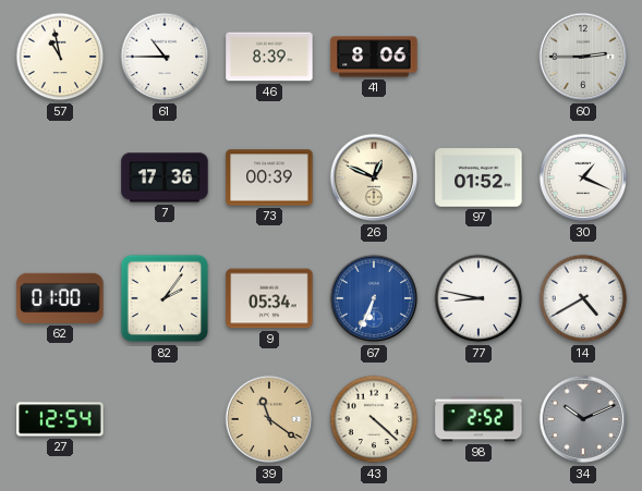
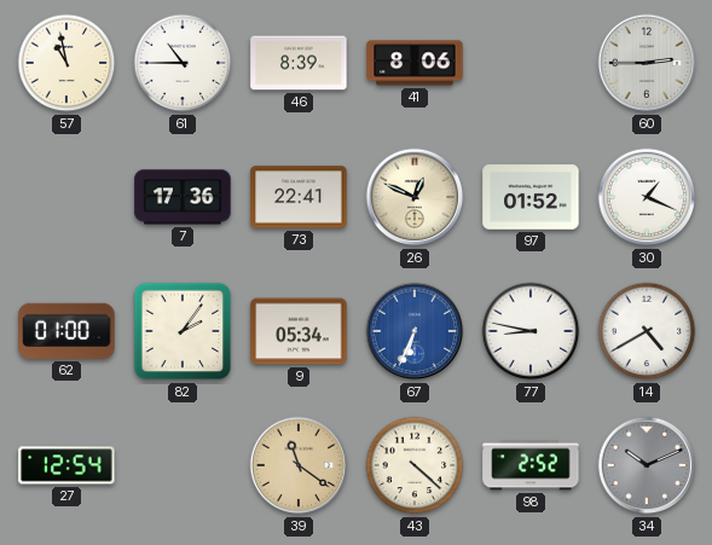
73: 00:39 -> 22:41 (299, 197)
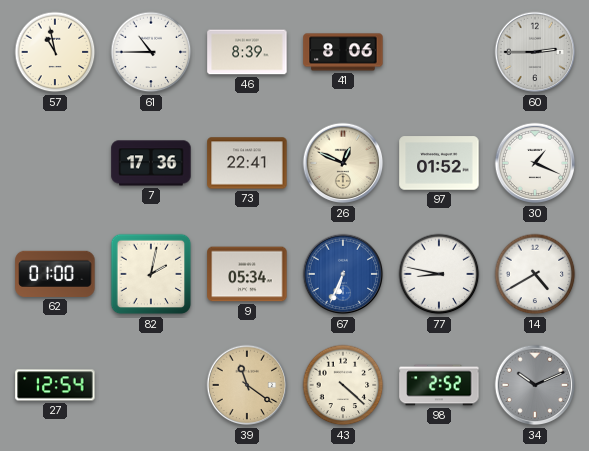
82: 2:06 -> 2:02 (151, 274)
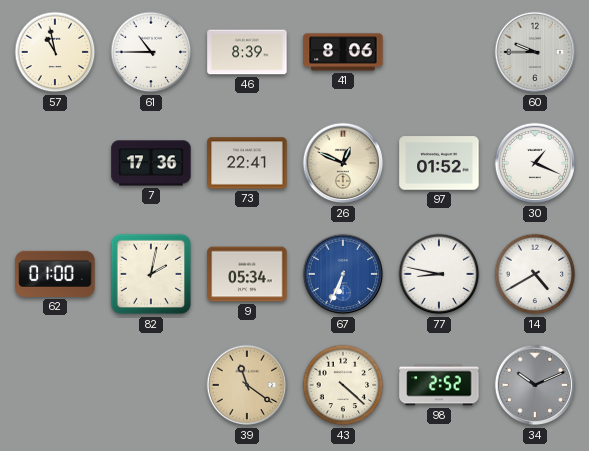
60: 2:45 -> 9:45 (535, 52)
27: 12:54 -> none (55, 385)
